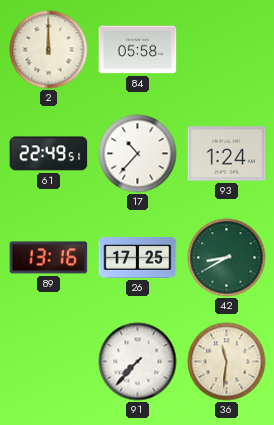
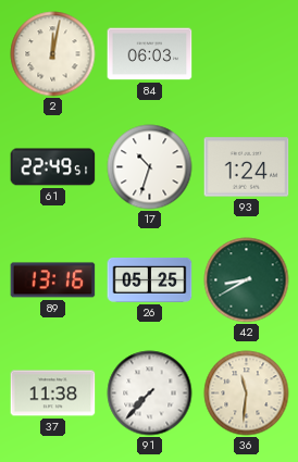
2: 12:00 -> 12:02 (53, 54)
84: 05:58 -> 06:03 (150, 54)
17: 10:37 -> 10:33 (150, 167)
26: 17:25 -> 05:25 (150, 280)
37: none -> 11:38 (53, 394)
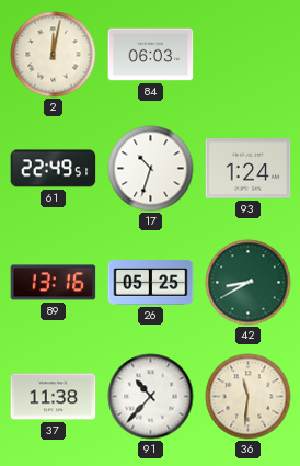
91: 7:37 -> 10:37 (151, 397)
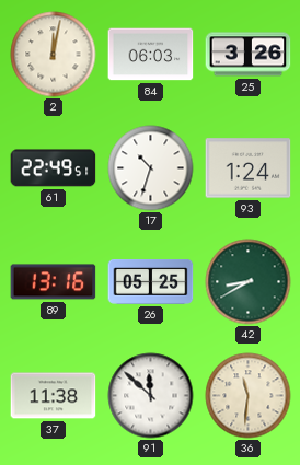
25: none -> 3:26 (249, 55)
91: 10:37 -> 11:52 (151, 396)
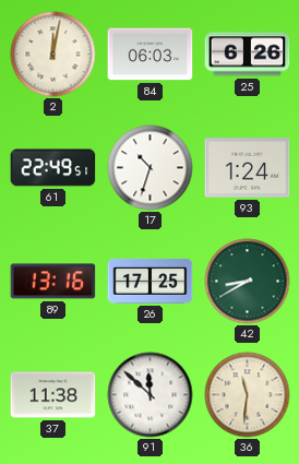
25: 3:26 -> 6:26 (248, 55)
26: 05:25 -> 17:25 (151, 282)
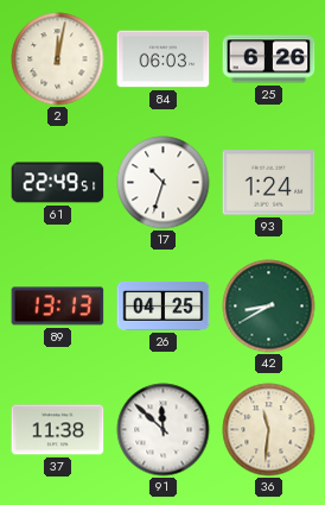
89: 13:16 -> 13:13 (58, 307)
26: 17:25 -> 04:25 (164, 307)
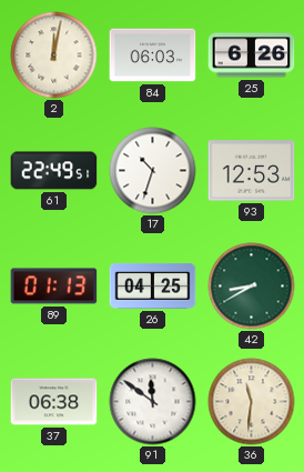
93: 1:24 -> 12:53 (252, 171)
89: 13:13 -> 01:13 (54, 287)
37: 11:38 -> 06:38 (54, 402)
91: 11:52 -> 11:51 (153, 402)
